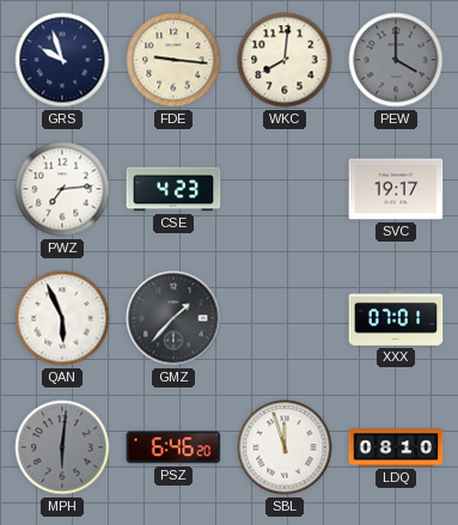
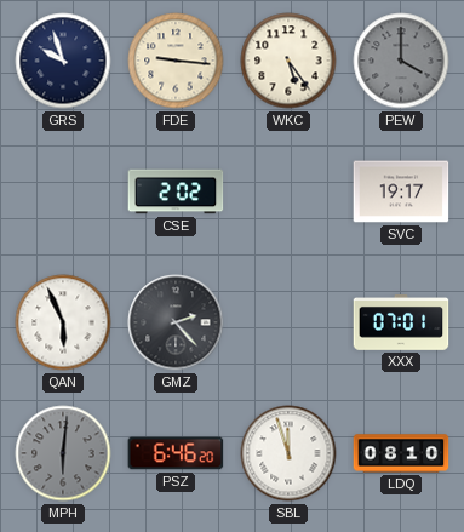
WKC: 8:01 -> 5:24 (288, 61)
PWZ: 7:14 -> none (62, 189)
CSE: 4:23 -> 2:02 (176, 191)
GMZ: 1:37 -> 2:23 (176, 322)
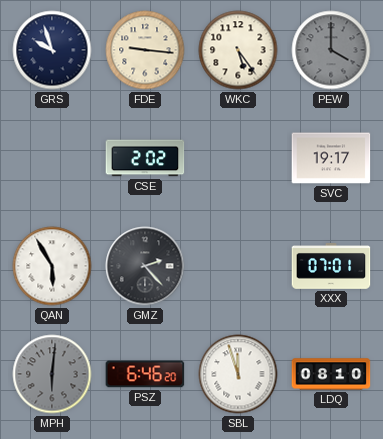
QAN: 5:56 -> 5:55 (52, 266)
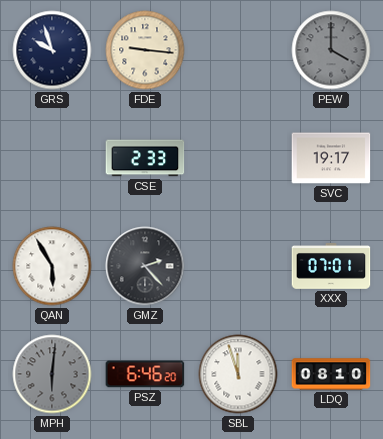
WKC: 5:24 -> none (238, 50)
CSE: 2:02 -> 2:33 (145, 158)
